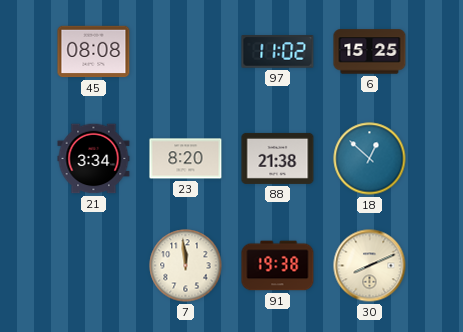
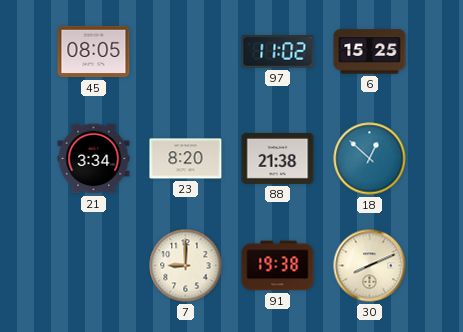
45: 08:08 -> 08:05 (94, 52)
7: 11:59 -> 9:00 (186, 266)
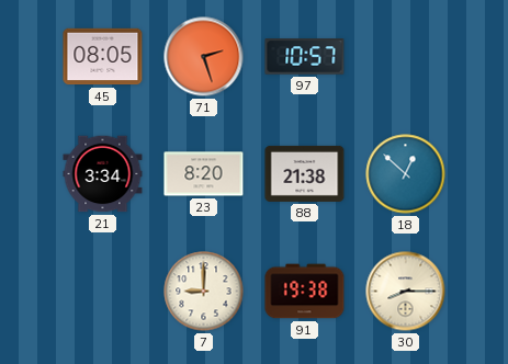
71: none -> 2:27 (204, 57)
97: 11:02 -> 10:57 (305, 57)
6: 15:25 -> none (370, 52)
30: 8:11 -> 8:15 (406, 292)
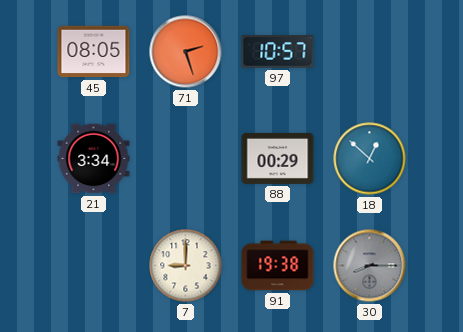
23: 8:20 -> none (204, 174)
88: 21:38 -> 00:29 (278, 158)
30 dial: cream -> grey (370, 266)
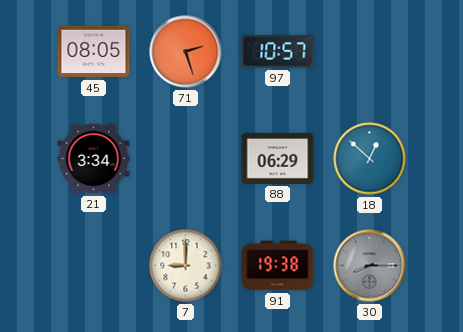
88: 00:29 -> 06:29 (278, 158)
